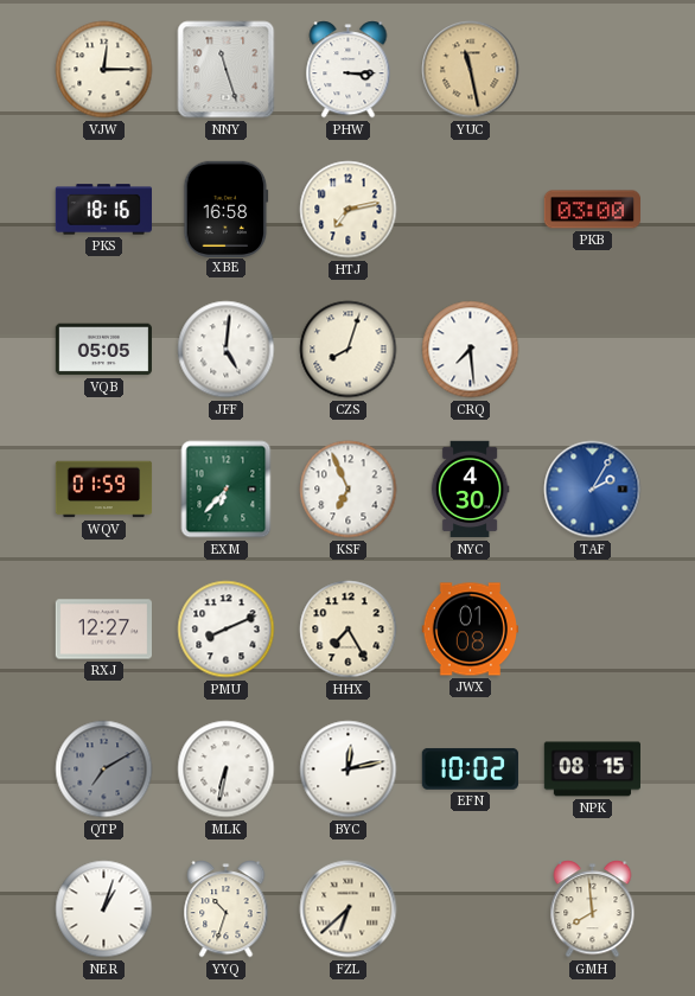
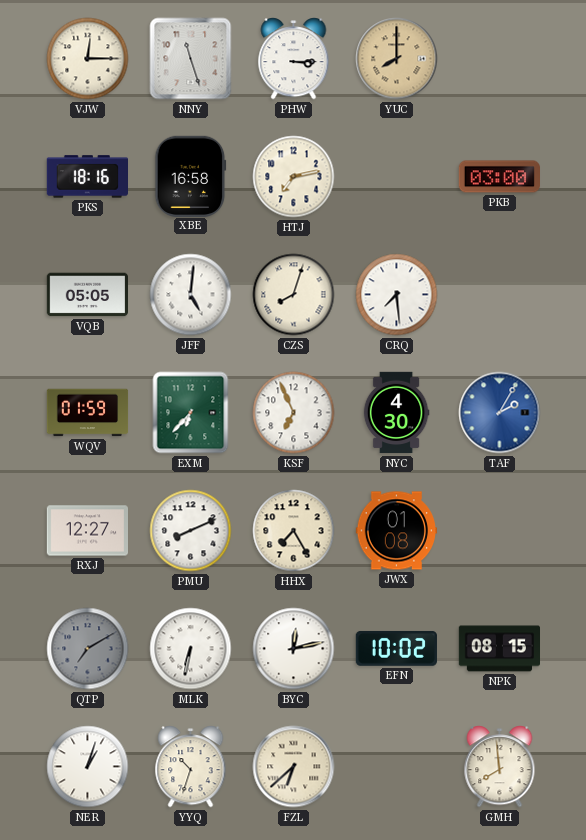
YUC: 11:28 -> 8:00 (397, 59)
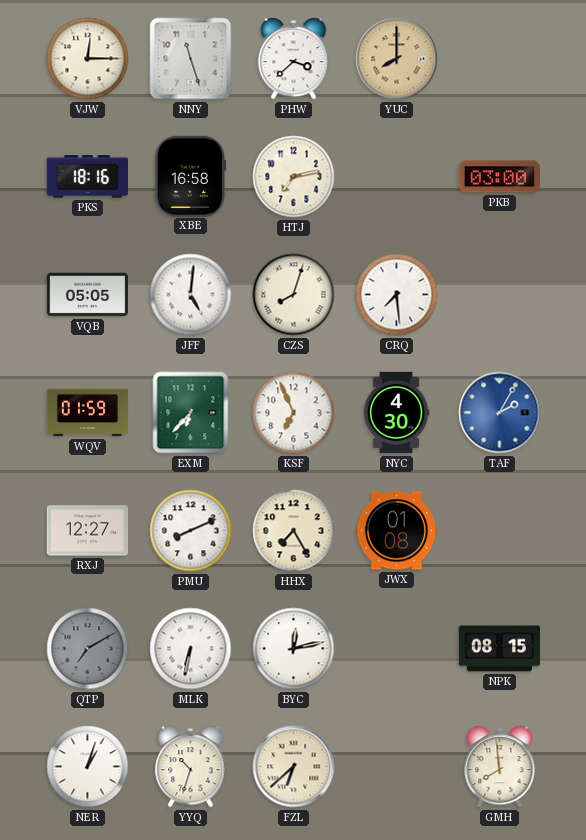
PHW: 3:15 -> 3:38 (294, 59)
EFN: 10:02 -> none (396, 648)
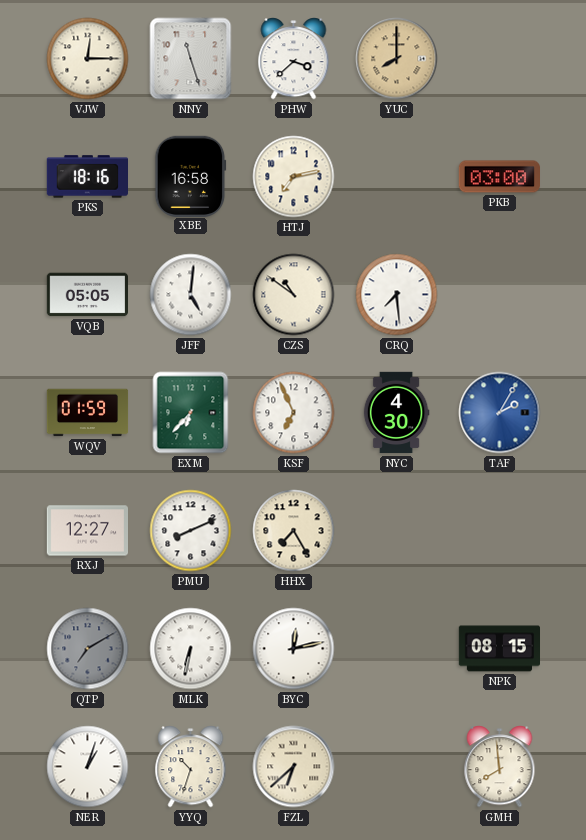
CZS: 8:03 -> 10:51 (294, 295)
JWX: 01:08 -> none (396, 531)
